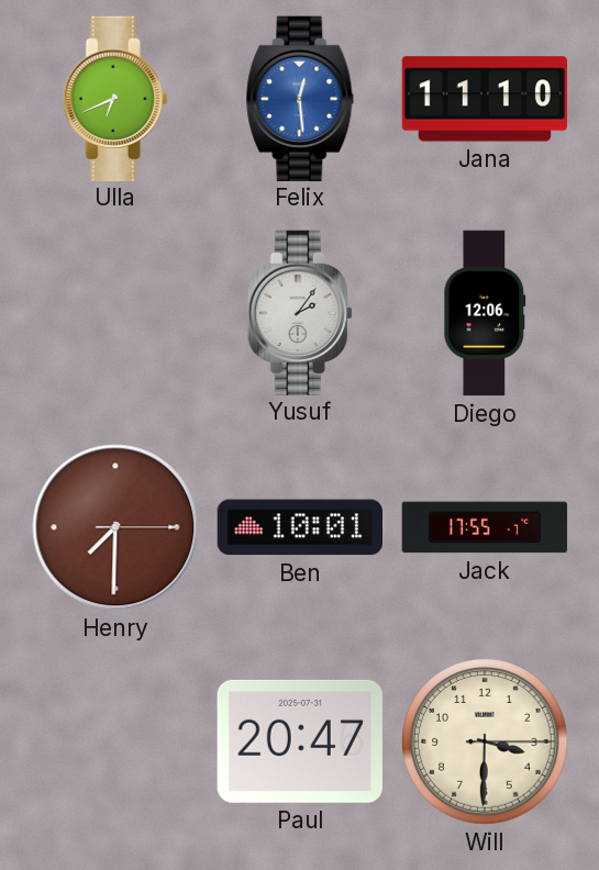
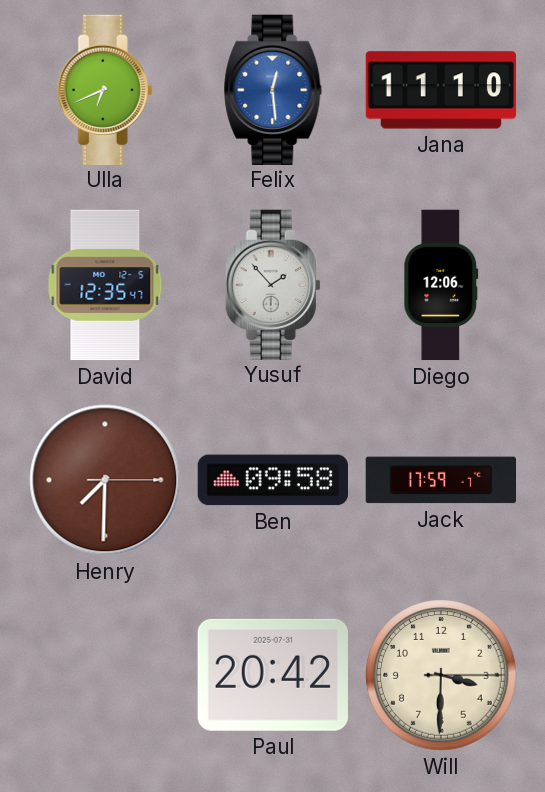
David: none -> 12:35 (105, 285)
Yusuf: 2:06 -> 1:53 (273, 284)
Ben: 10:01 -> 09:58 (272, 480)
Jack: 17:55 -> 17:59 (440, 480)
Paul: 20:47 -> 20:42 (273, 675)
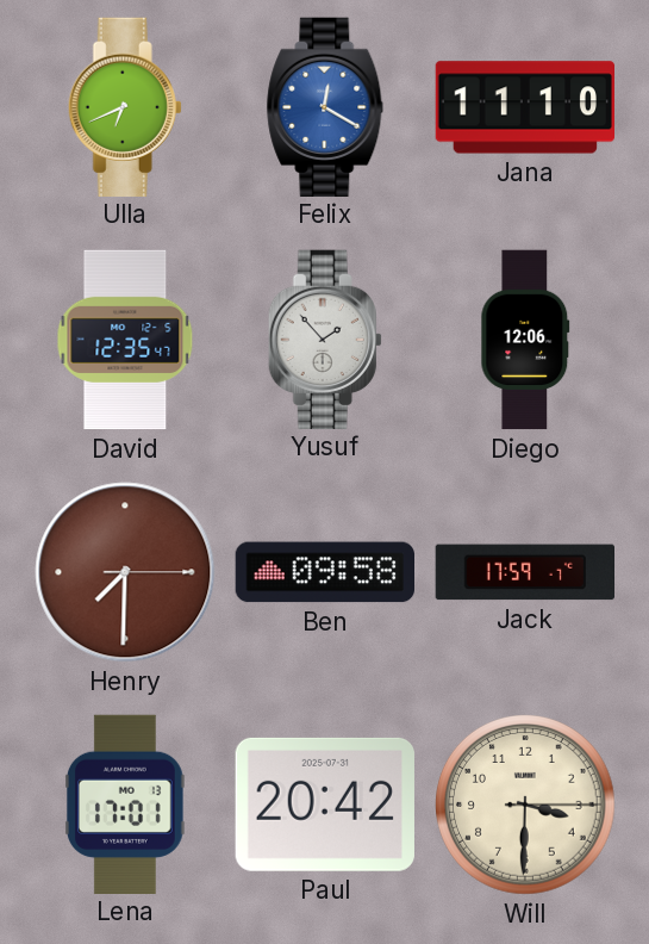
Felix: 12:29 -> 12:20 (325, 106)
Lena: none -> 17:01 (126, 803)
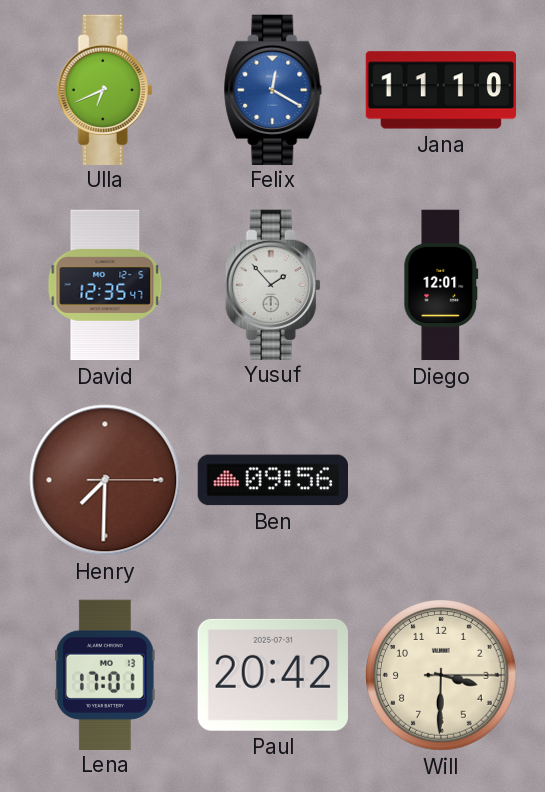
Diego: 12:06 -> 12:01 (441, 285)
Ben: 09:58 -> 09:56 (272, 480)
Jack: 17:59 -> none (524, 572)
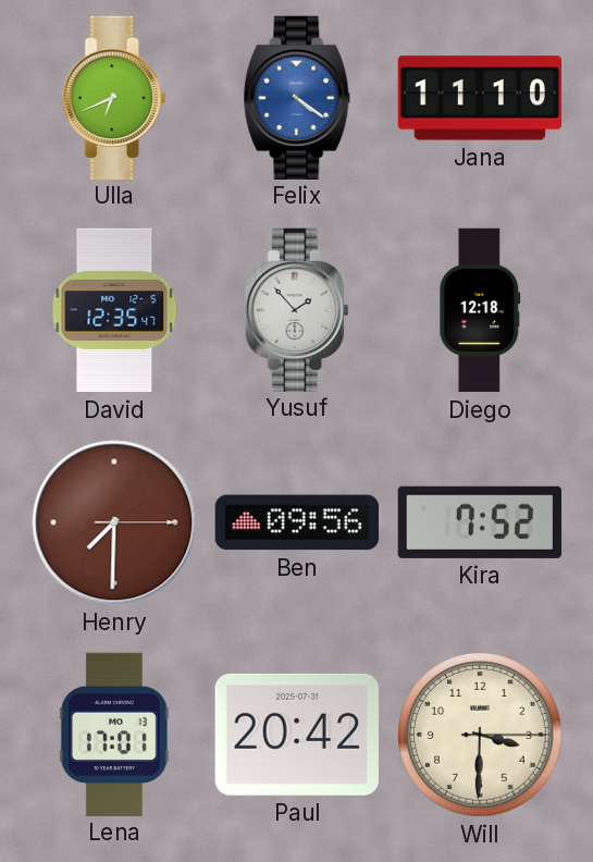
Felix: 12:20 -> 4:21 (297, 97)
Diego: 12:01 -> 12:18 (480, 310)
Kira: none -> 7:52 (480, 522)
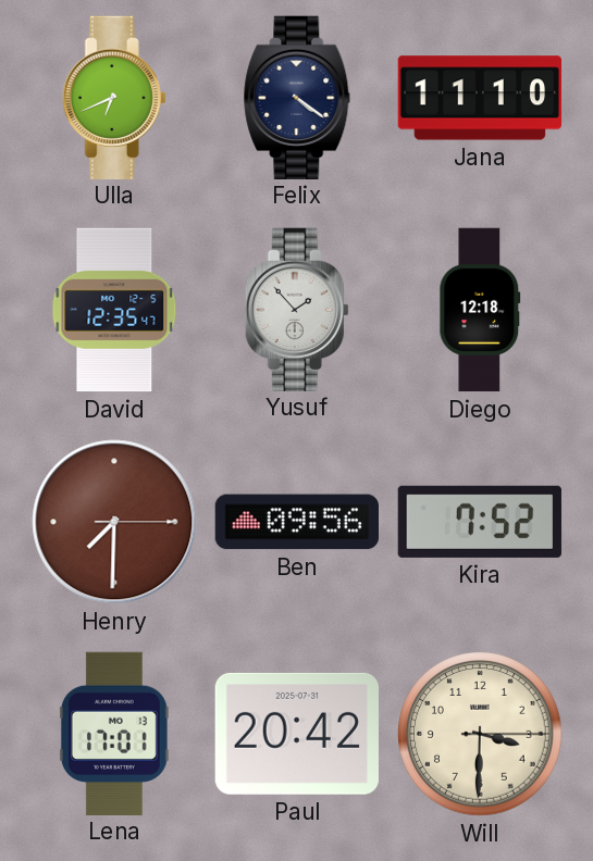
Felix dial: blue -> navy (297, 97)
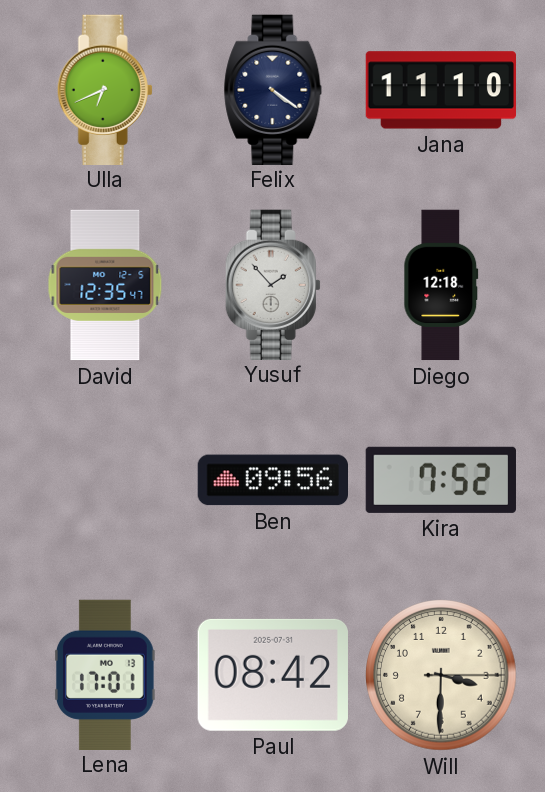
Henry: 7:30 -> none (114, 522)
Paul: 20:42 -> 08:42 (273, 675)
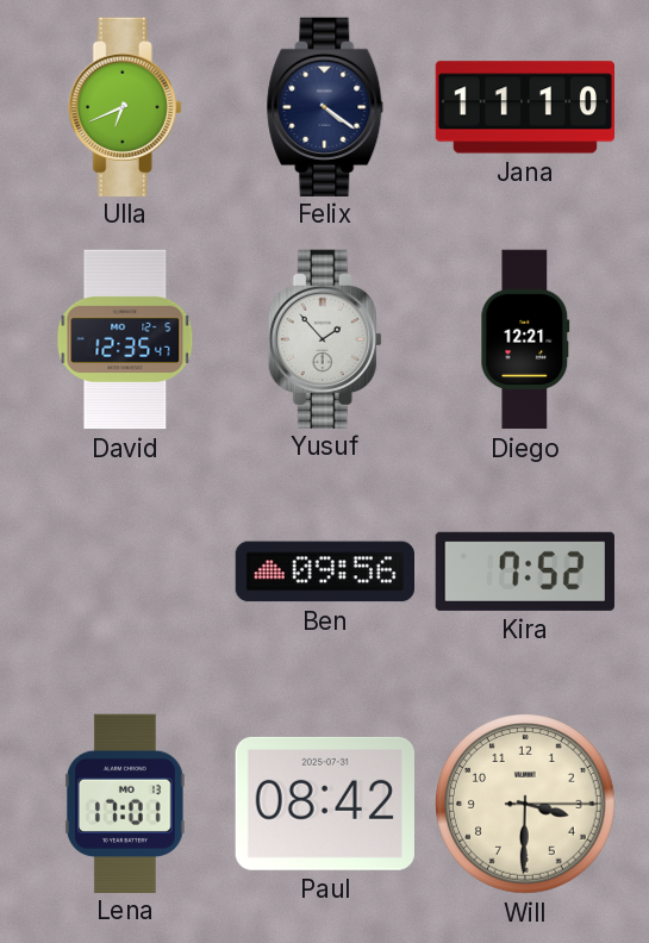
Diego: 12:18 -> 12:21 (525, 339)
